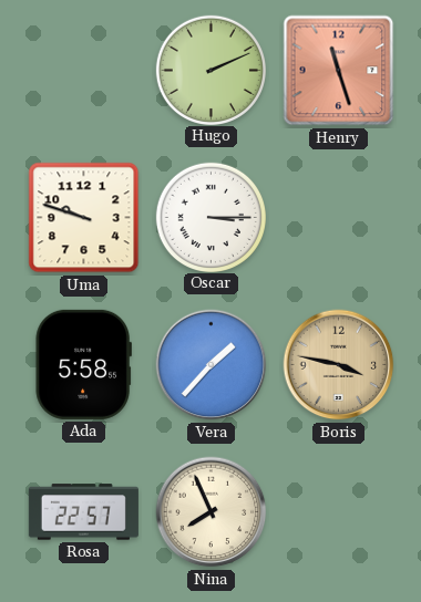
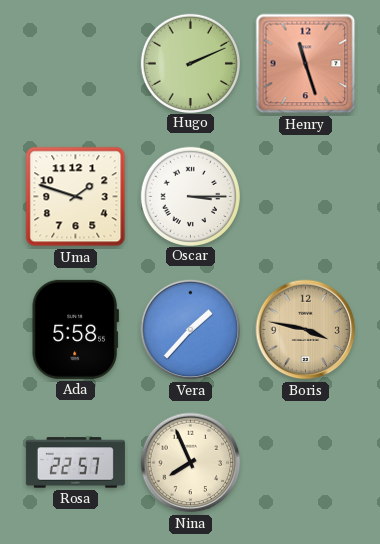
Uma: 9:48 -> 1:48 (76, 197)
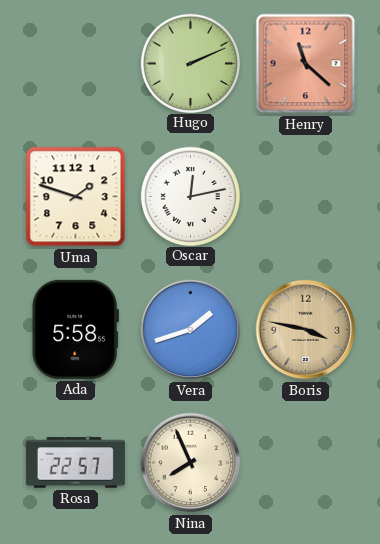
Henry: 11:27 -> 11:22 (306, 64)
Oscar: 3:15 -> 12:13 (190, 196)
Vera: 1:37 -> 1:42 (191, 330)
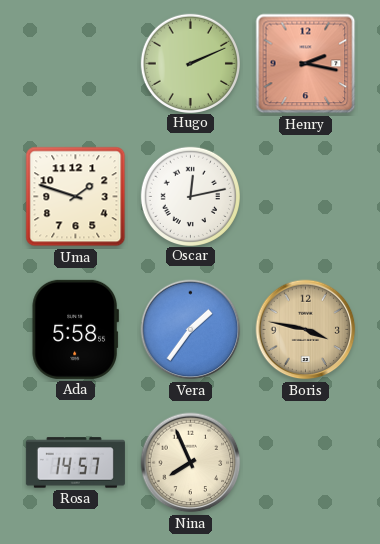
Henry: 11:22 -> 2:17 (306, 64)
Vera: 1:42 -> 1:36 (191, 330)
Rosa: 22:57 -> 14:57 (75, 463)
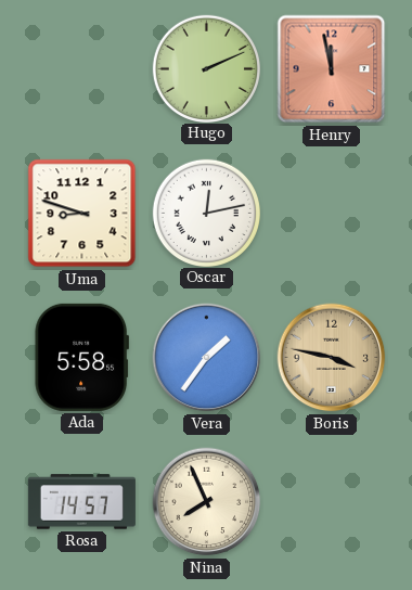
Henry: 2:17 -> 11:58 (332, 69)
Uma: 1:48 -> 8:48 (82, 214)
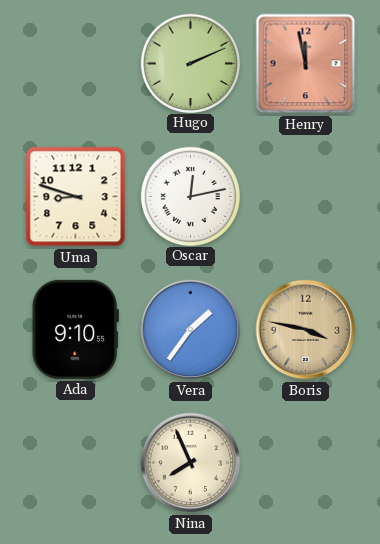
Ada: 5:58 -> 9:10 (75, 329)
Rosa: 14:57 -> none (81, 502)
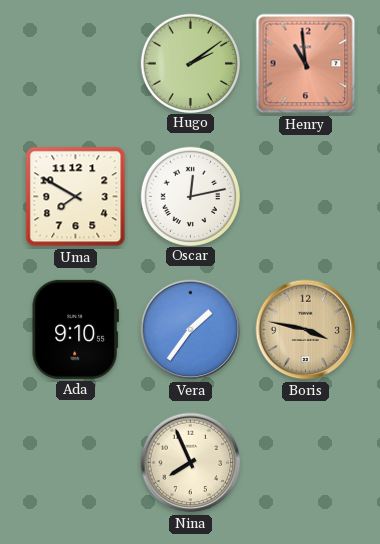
Hugo: 2:11 -> 2:09 (190, 63)
Henry: 11:58 -> 10:59 (306, 64)
Uma: 8:48 -> 7:50 (76, 197)
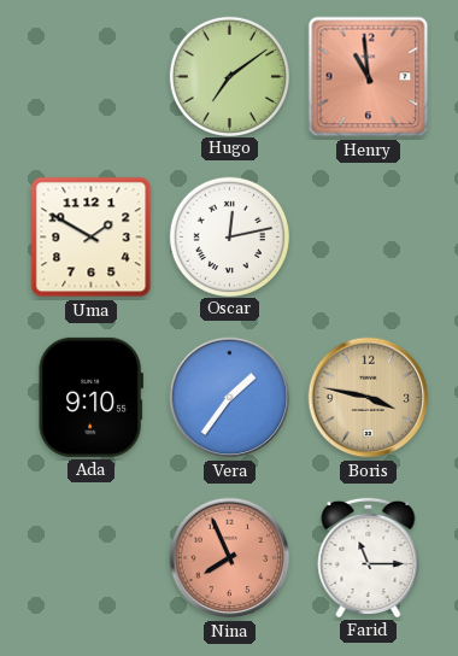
Hugo: 2:09 -> 7:09 (229, 76)
Uma: 7:50 -> 1:50 (92, 238)
Nina dial: cream -> salmon (230, 558)
Farid: none -> 11:15 (369, 557)
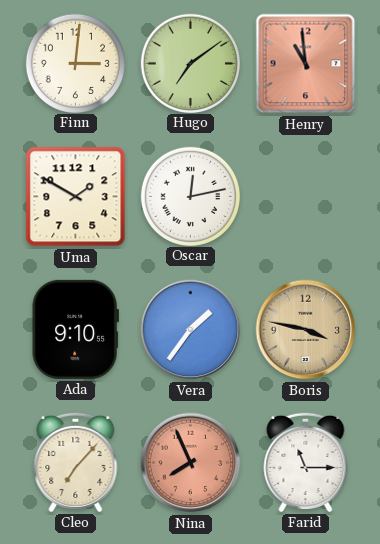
Finn: none -> 3:01 (75, 63)
Cleo: none -> 7:07 (76, 462)
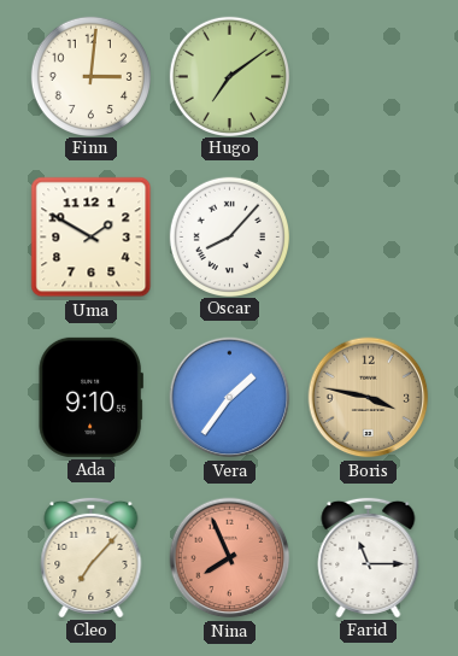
Henry: 10:59 -> none (306, 64)
Oscar: 12:13 -> 8:07 (229, 236)
